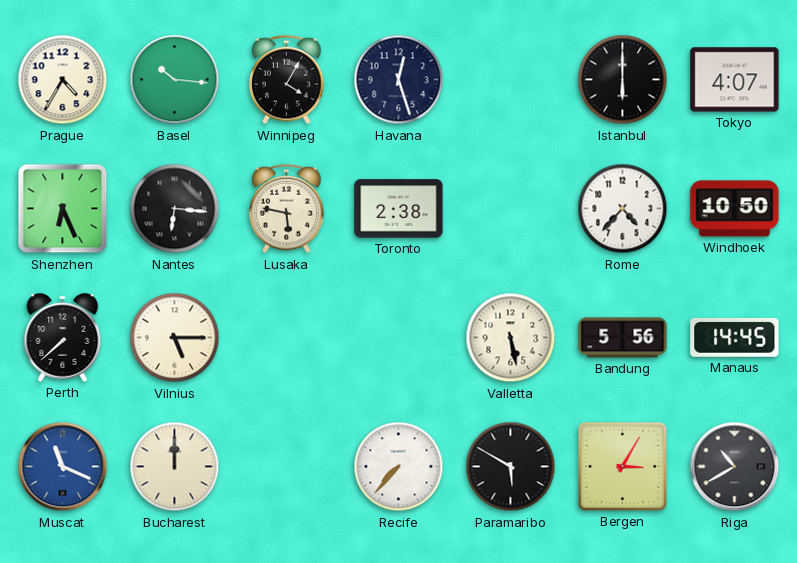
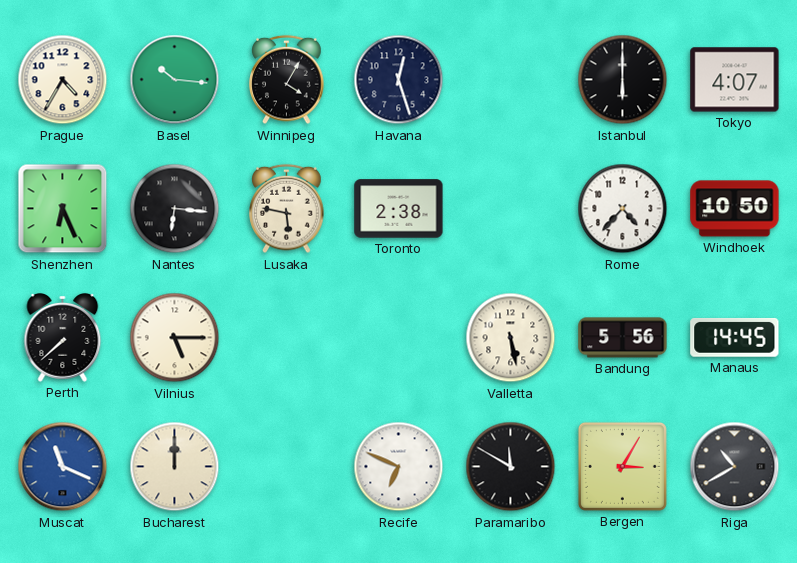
Recife: 7:37 -> 6:49 (399, 467)
Paramaribo: 5:50 -> 11:50 (511, 467)
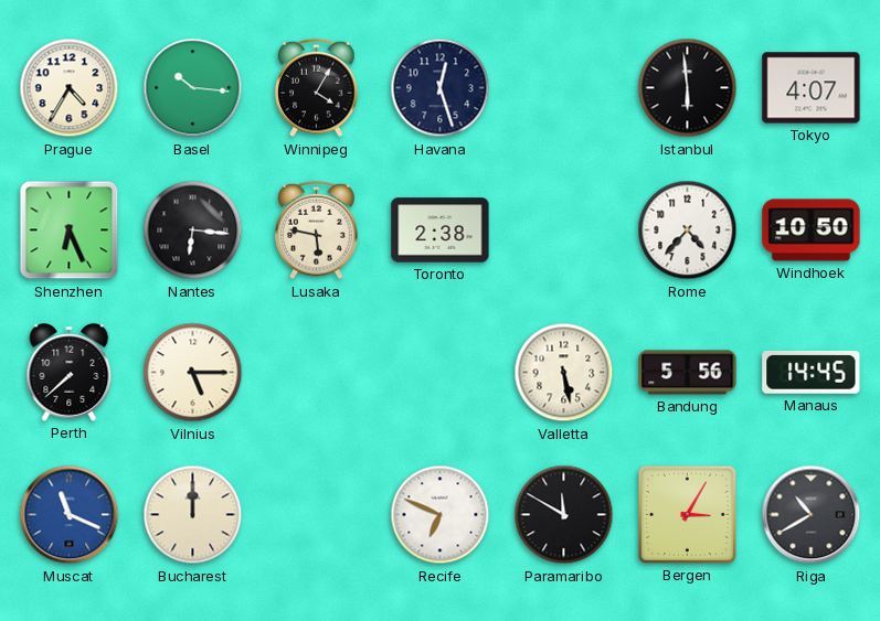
Istanbul: 6:00 -> 5:59 (688, 88)
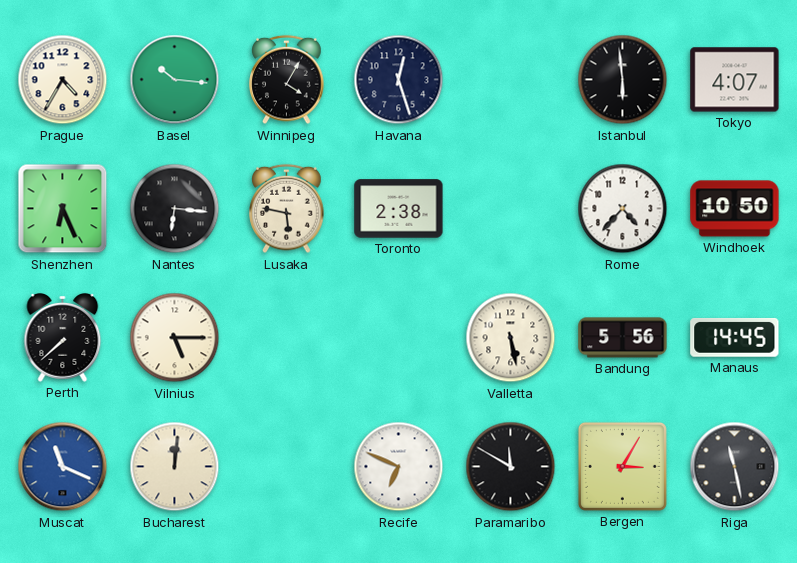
Bucharest: 12:00 -> 12:01 (175, 467)
Riga: 10:40 -> 11:28 (735, 467)
